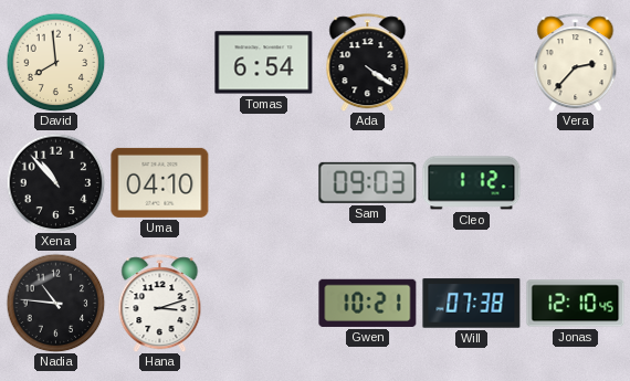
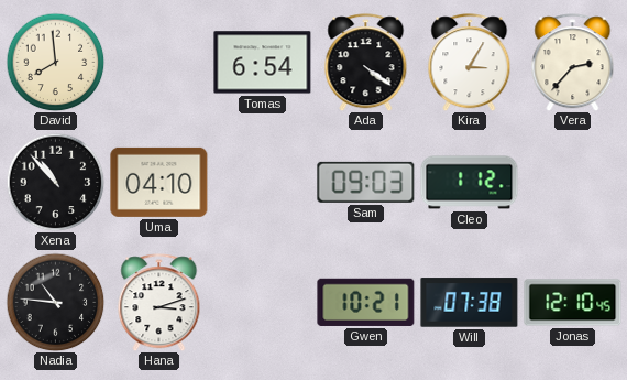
Kira: none -> 3:05 (470, 63)
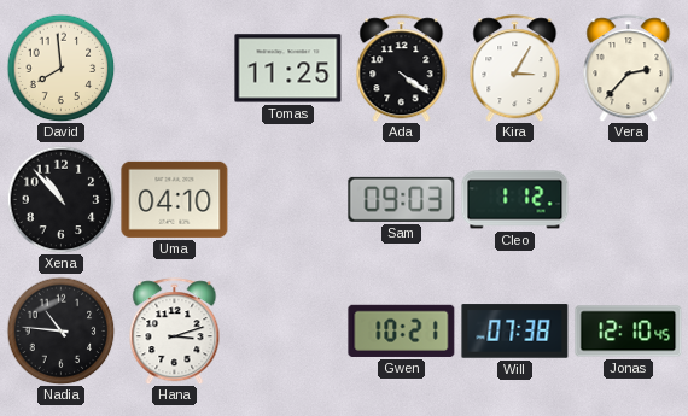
Tomas: 6:54 -> 11:25 (288, 69)
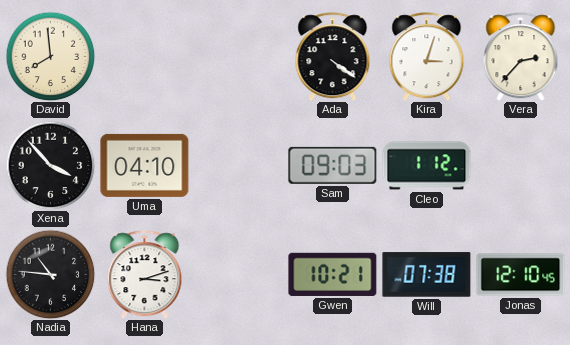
Tomas: 11:25 -> none (288, 69)
Kira: 3:05 -> 3:03 (427, 57)
Xena: 10:53 -> 3:53 (50, 165)
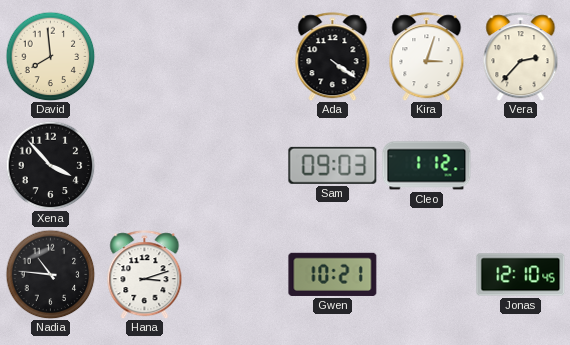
Uma: 04:10 -> none (145, 165)
Will: 07:38 -> none (427, 275)
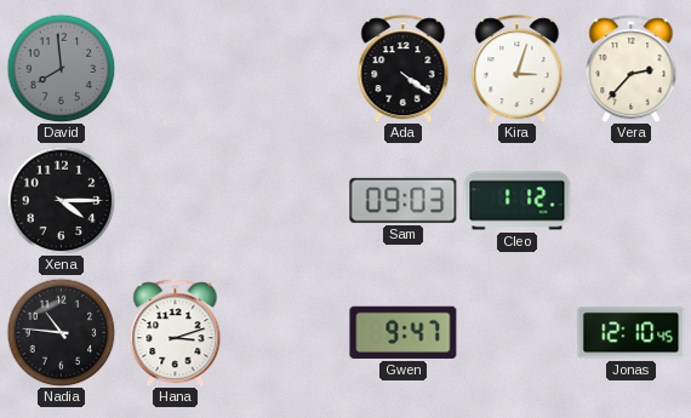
David dial: cream -> grey (61, 68)
Xena: 3:53 -> 4:15 (61, 200)
Gwen: 10:21 -> 9:47 (404, 332)
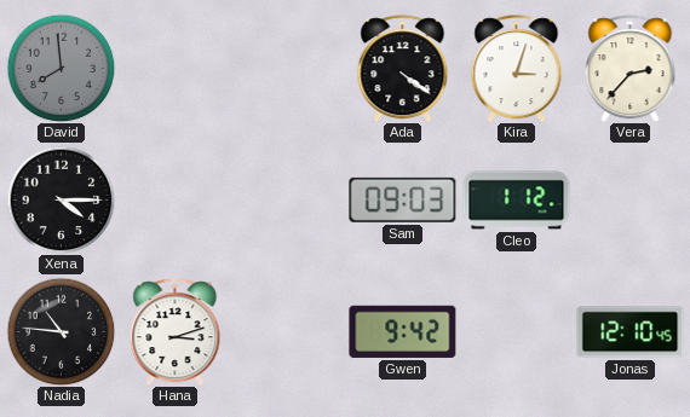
Gwen: 9:47 -> 9:42 (403, 331)
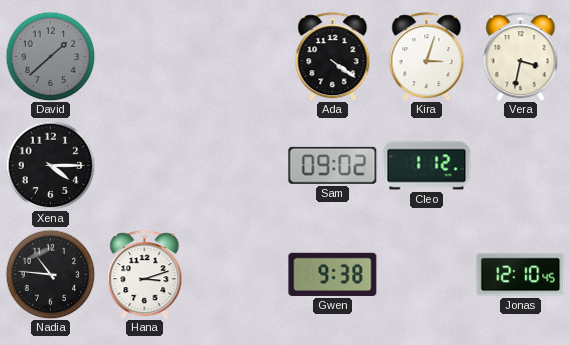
David: 7:59 -> 1:38 (50, 56)
Vera: 2:37 -> 3:32 (521, 57)
Sam: 09:03 -> 09:02 (333, 165)
Gwen: 9:42 -> 9:38 (333, 274)
